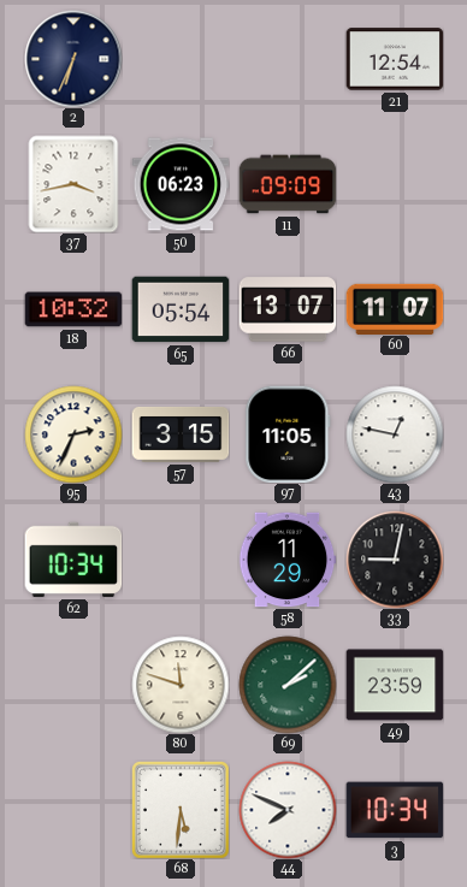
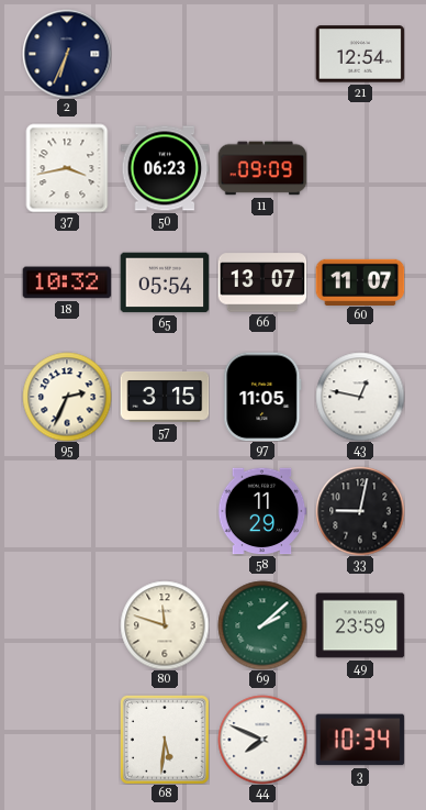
62: 10:34 -> none (73, 560)
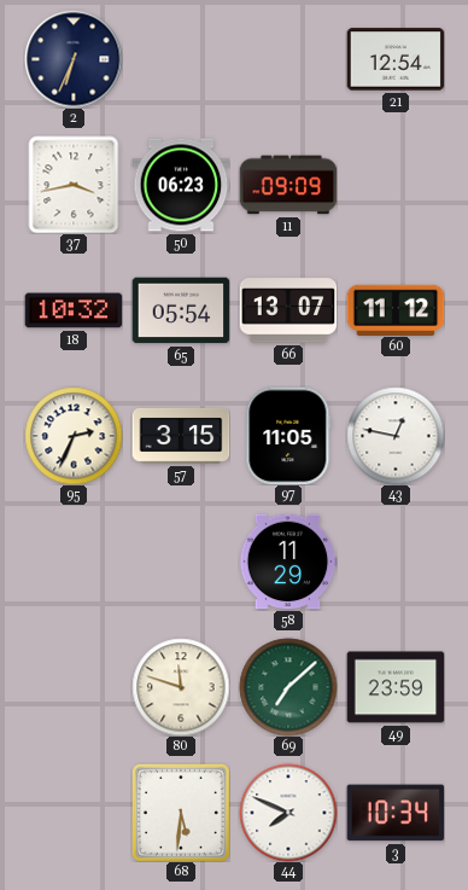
60: 11:07 -> 11:12 (396, 309)
33: 9:02 -> none (360, 511)
69: 2:08 -> 7:08 (288, 687)
